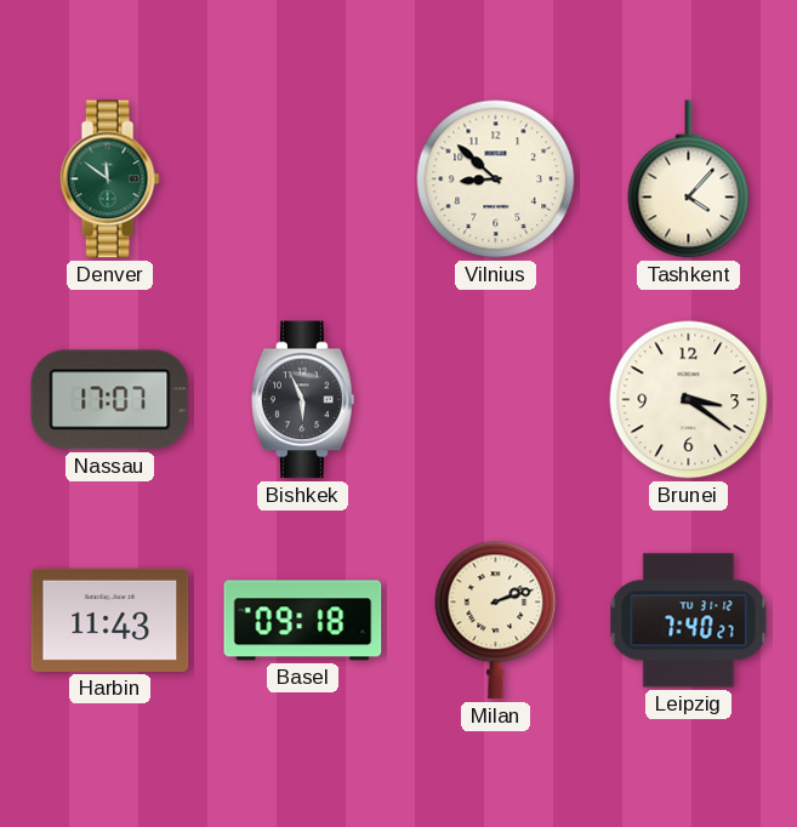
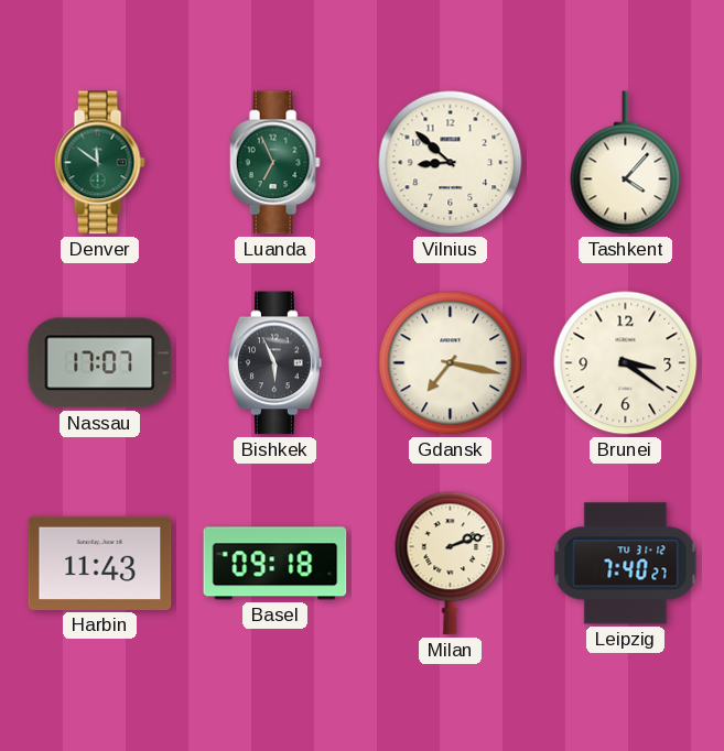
Luanda: none -> 6:56 (274, 163)
Gdansk: none -> 7:17 (451, 363)
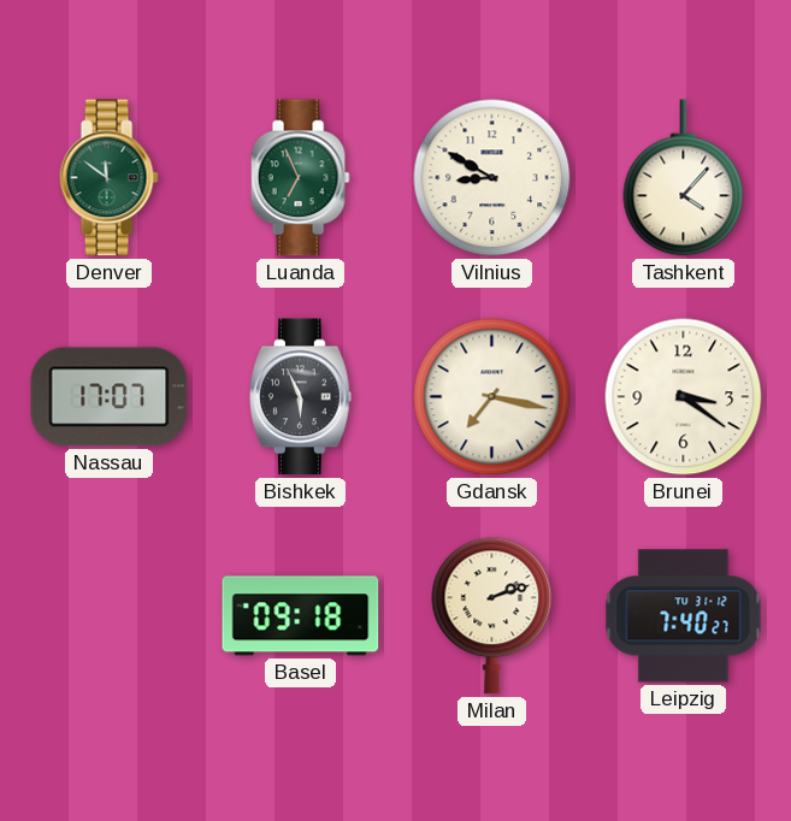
Vilnius: 8:52 -> 8:50 (492, 178)
Harbin: 11:43 -> none (100, 563)
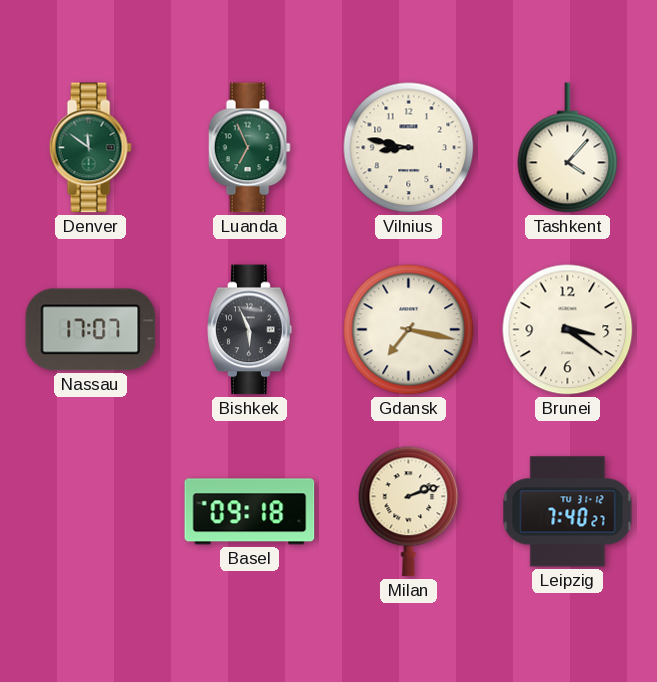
Vilnius: 8:50 -> 8:47 (409, 148)
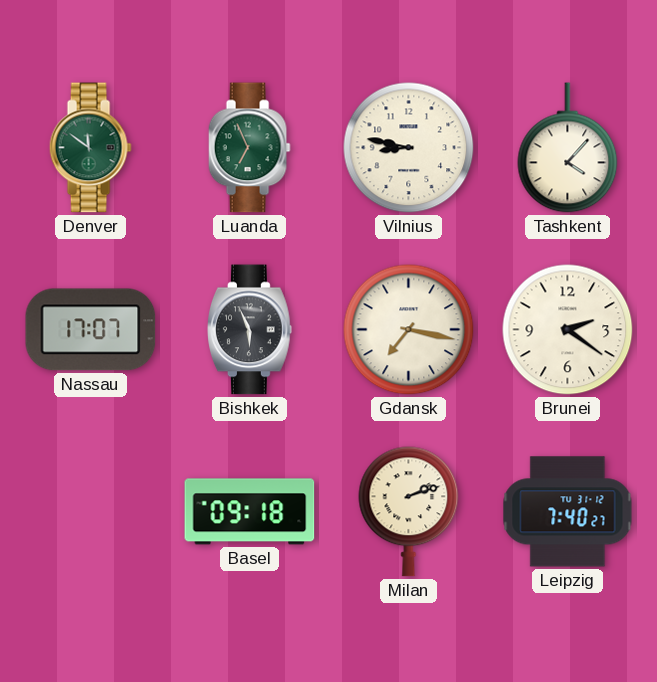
Brunei: 3:21 -> 2:21 (568, 330)
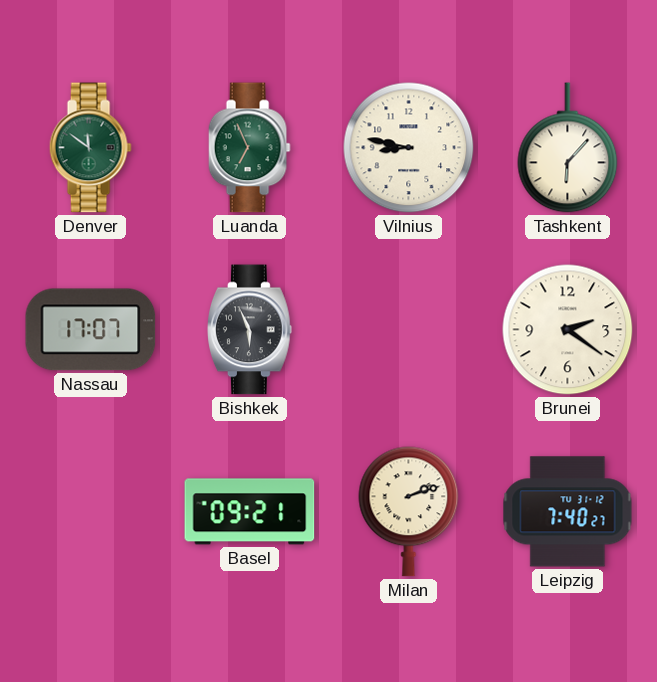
Tashkent: 4:07 -> 6:07 (568, 148)
Gdansk: 7:17 -> none (409, 330)
Basel: 09:18 -> 09:21 (250, 512)
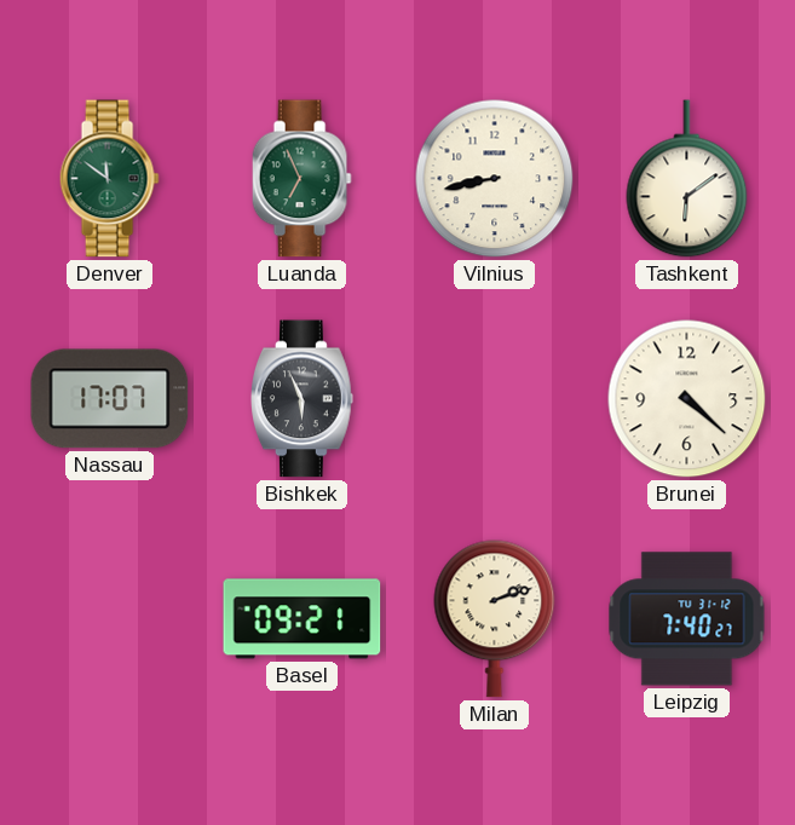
Vilnius: 8:47 -> 8:43 (495, 179)
Tashkent: 6:07 -> 6:09 (687, 179)
Brunei: 2:21 -> 4:22 (687, 399)
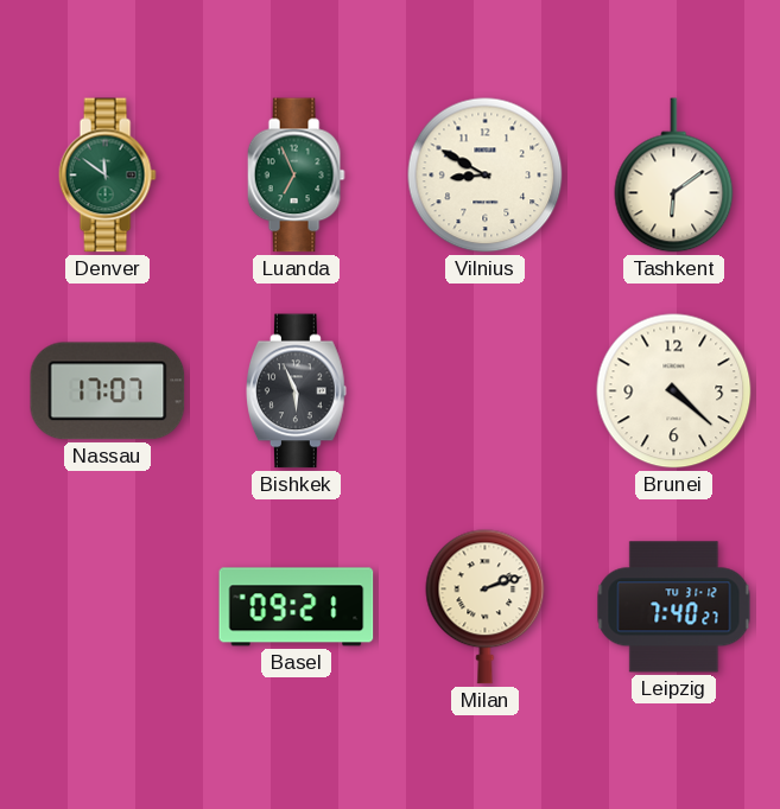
Vilnius: 8:43 -> 8:50 (486, 176)
